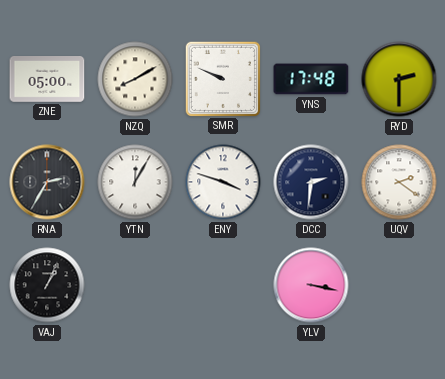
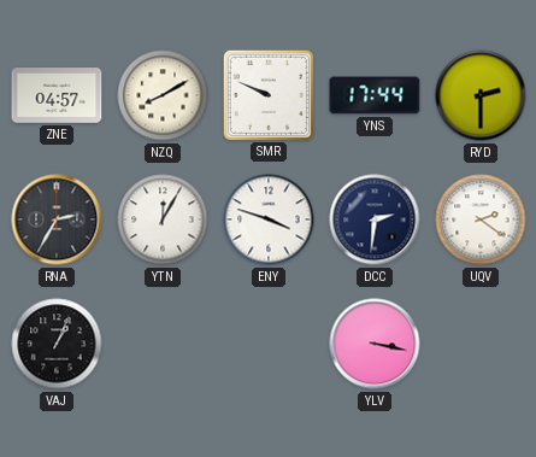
ZNE: 05:00 -> 04:57 (57, 96)
YNS: 17:48 -> 17:44 (375, 95)
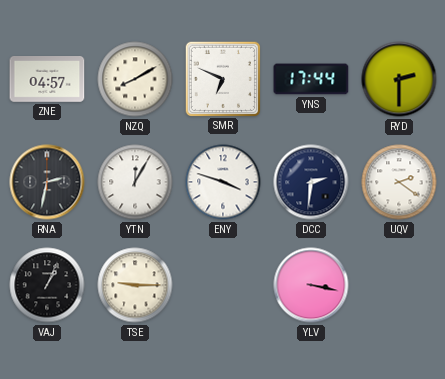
SMR: 9:49 -> 6:49 (222, 78)
RNA: 2:35 -> 2:32 (47, 182)
TSE: none -> 9:15 (135, 285)
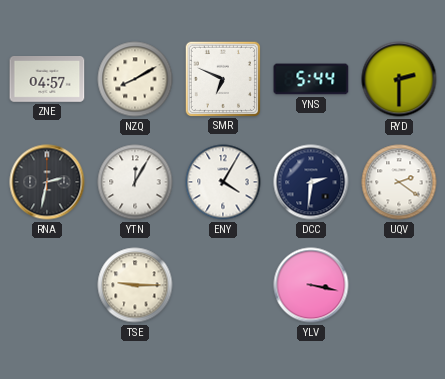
YNS: 17:44 -> 5:44 (311, 79)
ENY: 3:48 -> 4:05 (223, 182)
VAJ: 1:04 -> none (47, 285)
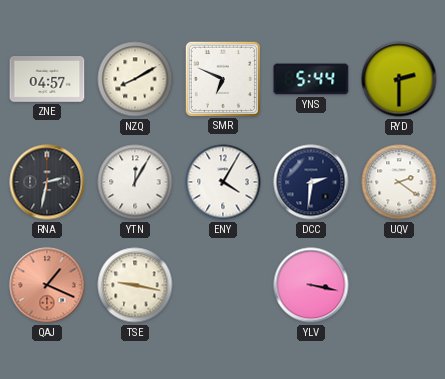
QAJ: none -> 1:19 (47, 285)
TSE: 9:15 -> 9:17 (135, 285)
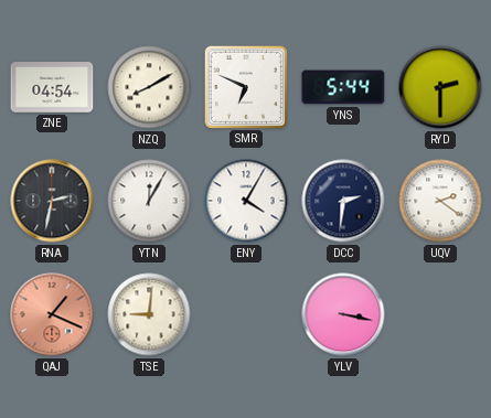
ZNE: 04:57 -> 04:54 (52, 88)
TSE: 9:17 -> 9:01 (149, 314)
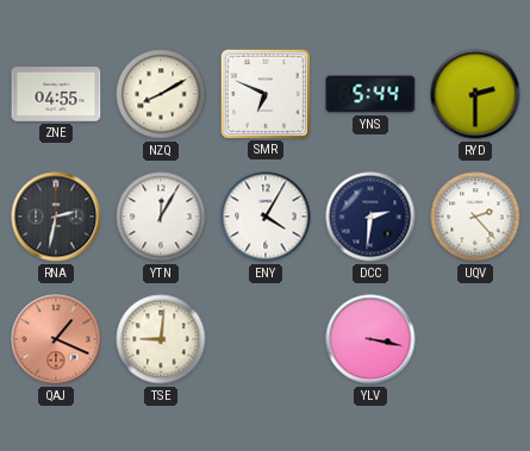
ZNE: 04:54 -> 04:55 (56, 95)
UQV: 2:21 -> 2:23 (475, 217)
